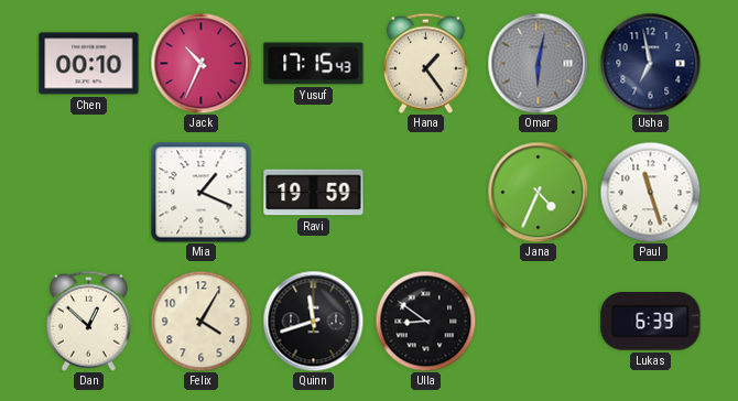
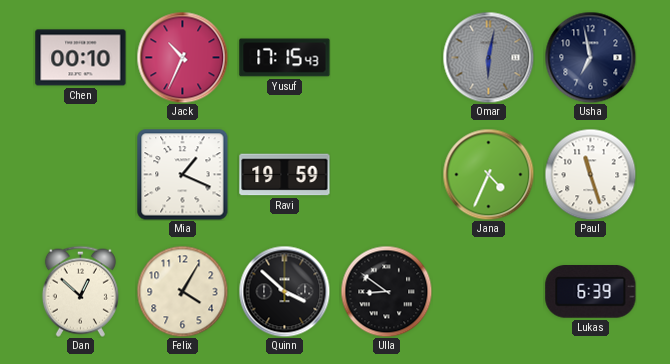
Hana: 1:24 -> none (425, 63)
Quinn: 11:42 -> 3:52 (284, 291)
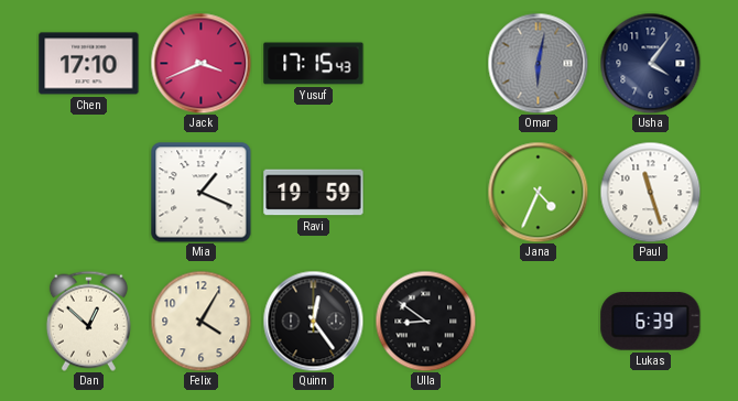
Chen: 00:10 -> 17:10 (89, 64)
Jack: 10:34 -> 3:41 (200, 63)
Usha: 6:58 -> 4:06 (650, 63)
Quinn: 3:52 -> 12:24 (313, 321)
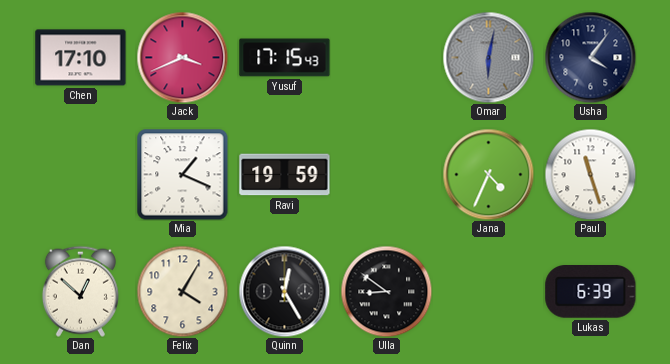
Quinn: 12:24 -> 12:25 (284, 291)
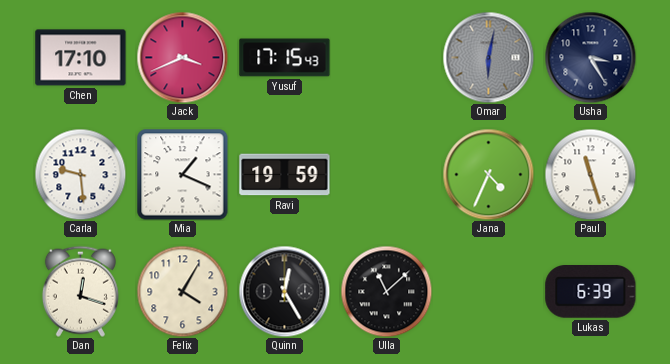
Usha: 4:06 -> 3:25 (590, 57)
Carla: none -> 9:29 (80, 174)
Dan: 12:52 -> 12:18 (80, 291)
Ulla: 8:51 -> 11:08 (386, 291)
